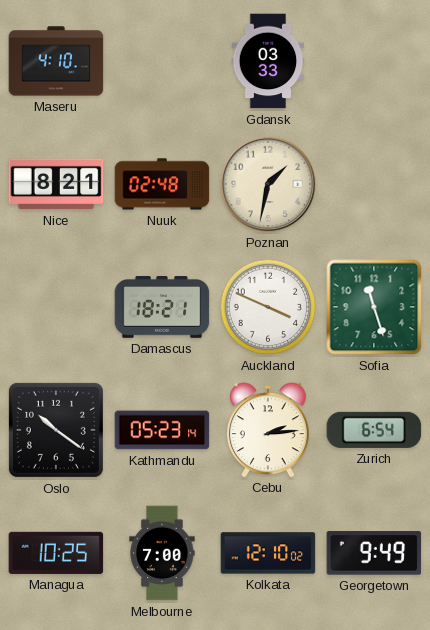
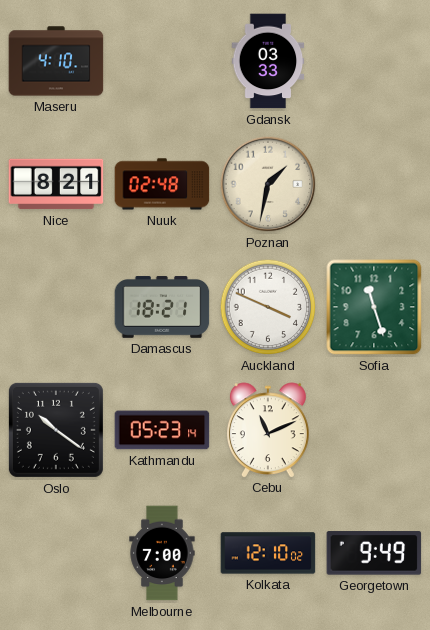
Cebu: 2:14 -> 11:11 (269, 430)
Zurich: 6:54 -> none (374, 430)
Managua: 10:25 -> none (56, 553)
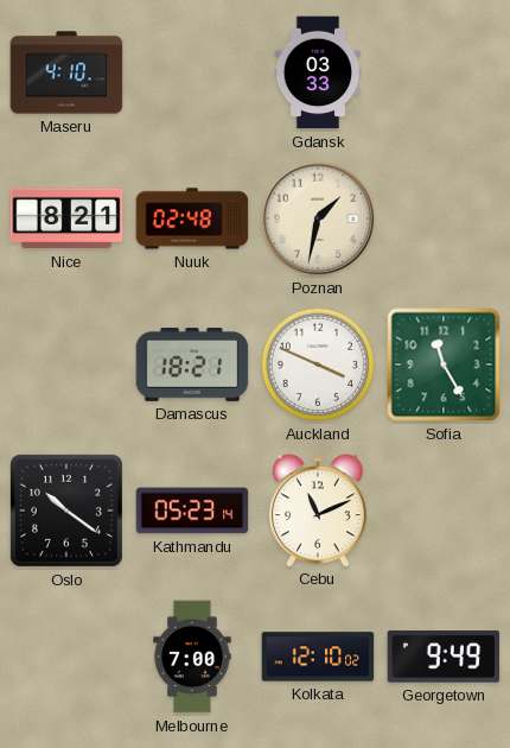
Sofia: 11:27 -> 11:25 (444, 365)
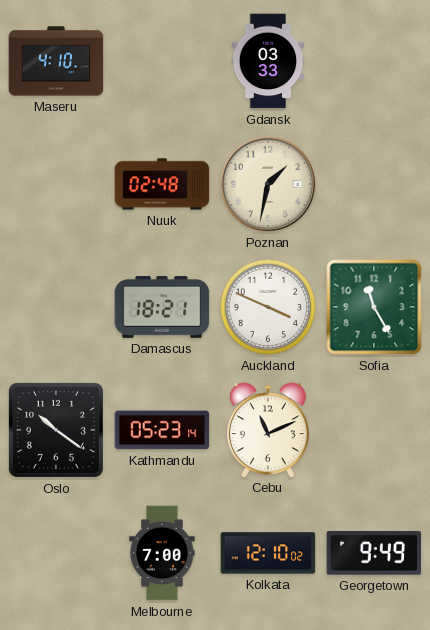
Nice: 8:21 -> none (66, 218)
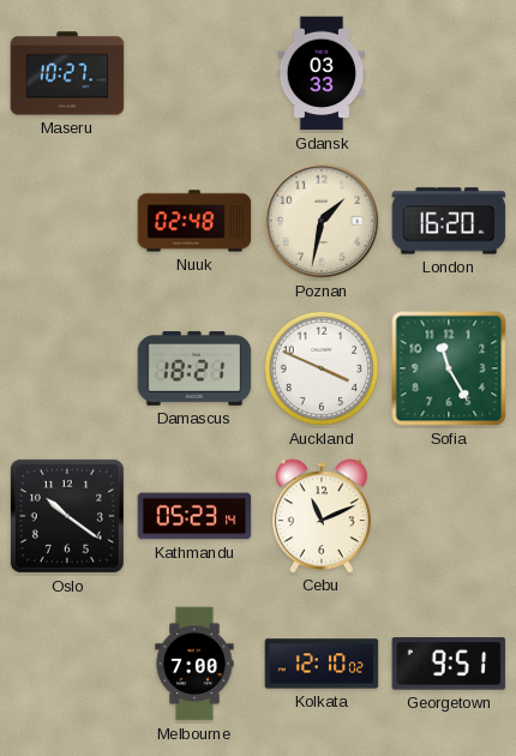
Maseru: 4:10 -> 10:27 (67, 73)
London: none -> 16:20 (449, 221)
Georgetown: 9:49 -> 9:51 (449, 664)
